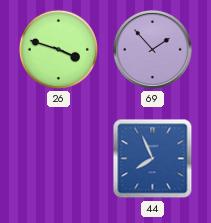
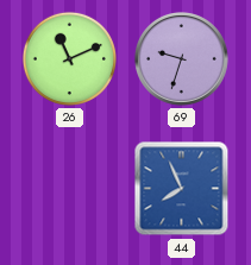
26: 3:48 -> 11:11 (69, 58)
69: 1:53 -> 9:33 (181, 58)
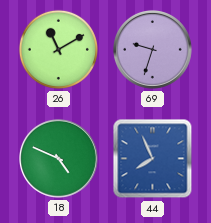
26: 11:11 -> 11:10 (58, 49)
18: none -> 4:49 (58, 158)
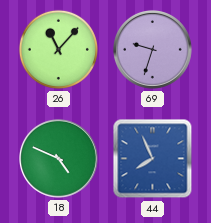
26: 11:10 -> 11:07 (58, 49)
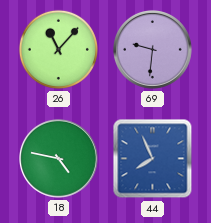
69: 9:33 -> 9:31 (152, 49)
18: 4:49 -> 4:47 (58, 158)
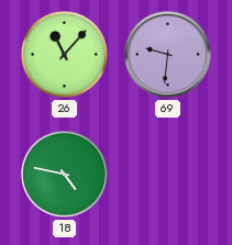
44: 7:56 -> none (153, 159)
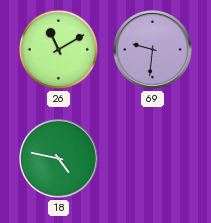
26: 11:07 -> 11:10 (58, 49)
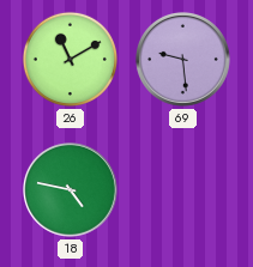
69: 9:31 -> 9:29 (182, 59)
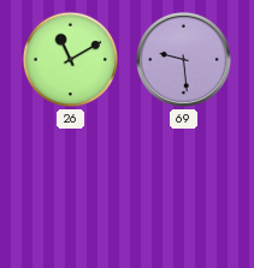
18: 4:47 -> none (70, 189)
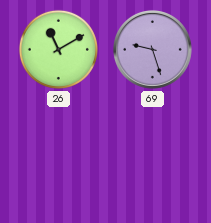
69: 9:29 -> 9:27 (152, 49)
